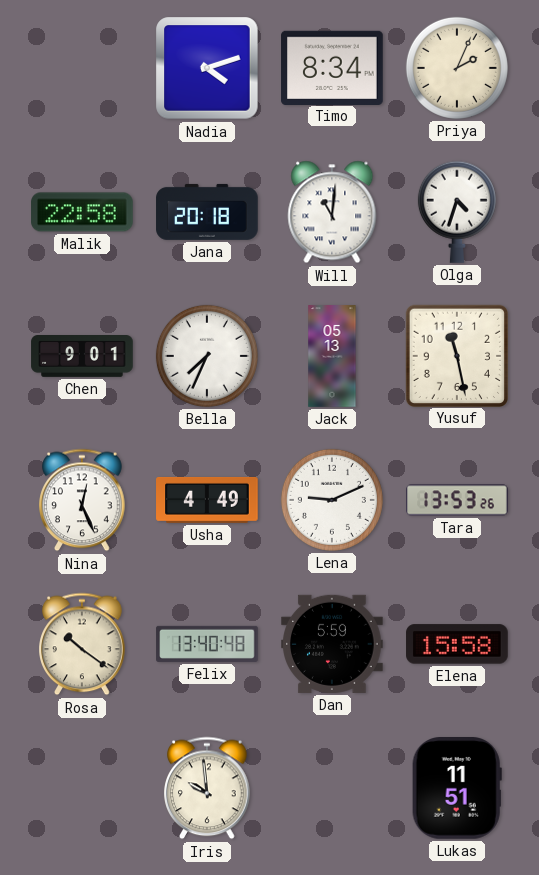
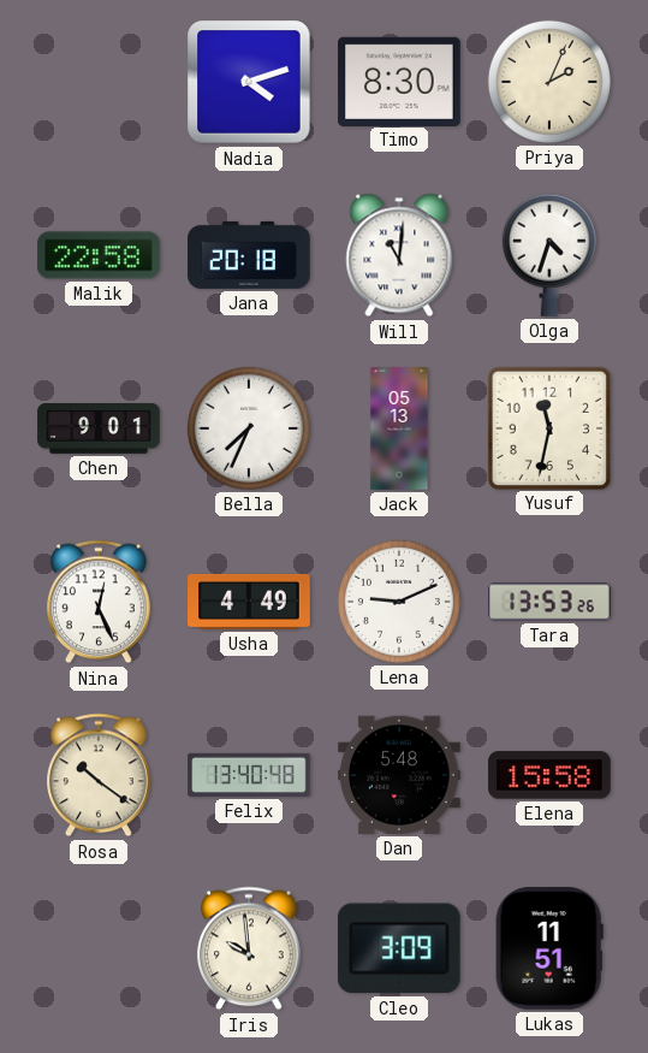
Timo: 8:34 -> 8:30 (399, 81)
Yusuf: 11:28 -> 11:32 (548, 427)
Dan: 5:59 -> 5:48 (399, 775)
Cleo: none -> 3:09 (399, 948)
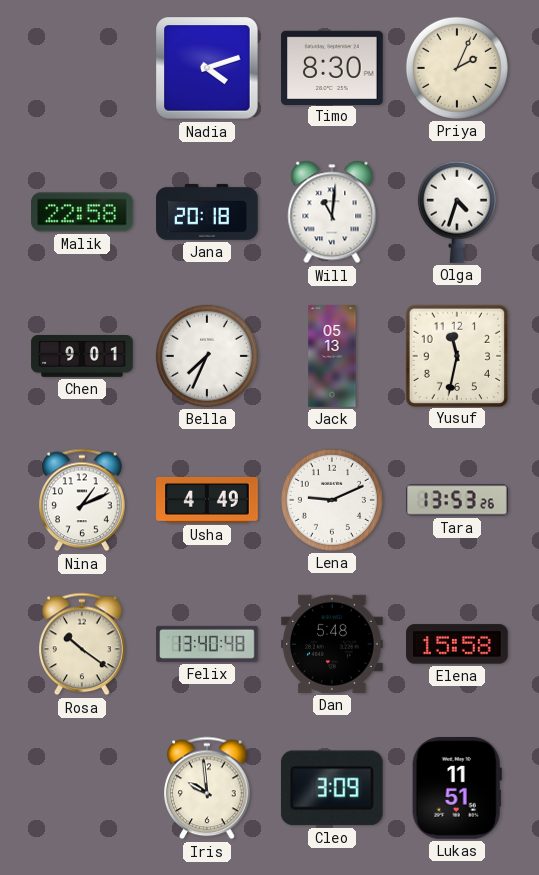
Nina: 12:26 -> 1:11 (82, 500)
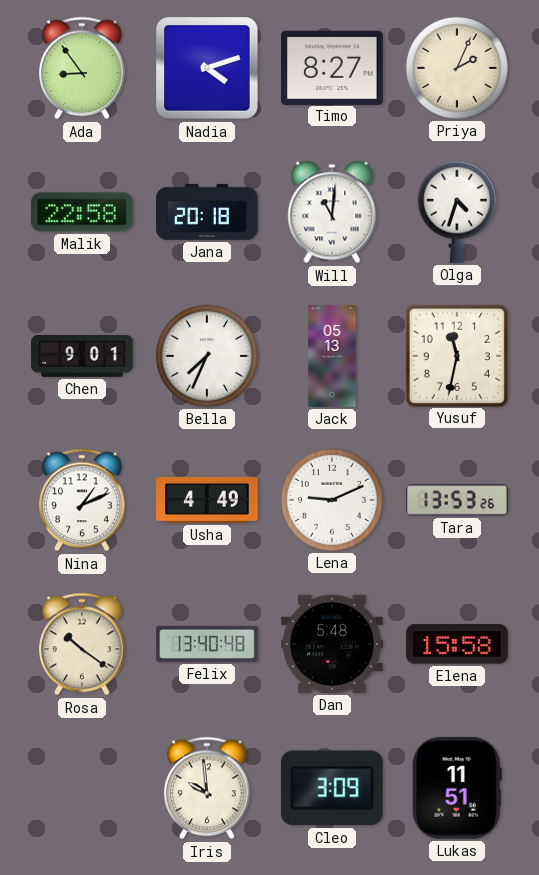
Ada: none -> 8:54 (82, 68)
Timo: 8:30 -> 8:27 (332, 67)
